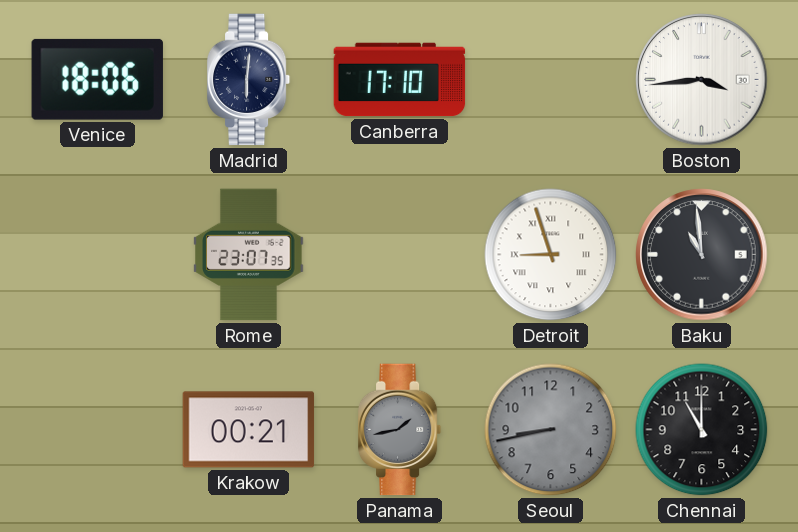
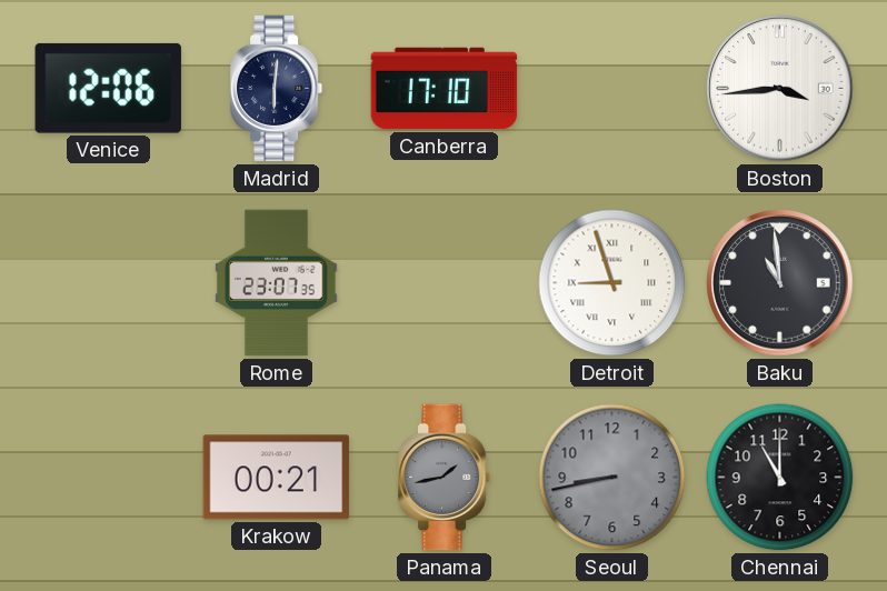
Venice: 18:06 -> 12:06 (108, 88)
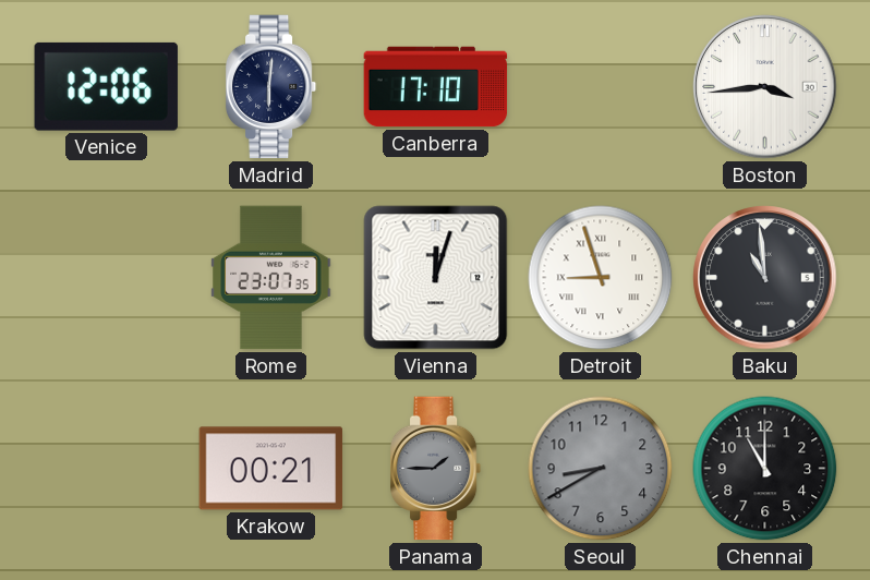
Vienna: none -> 12:03 (436, 278)
Panama: 1:43 -> 1:45 (436, 469)
Seoul: 8:43 -> 8:40 (601, 469)
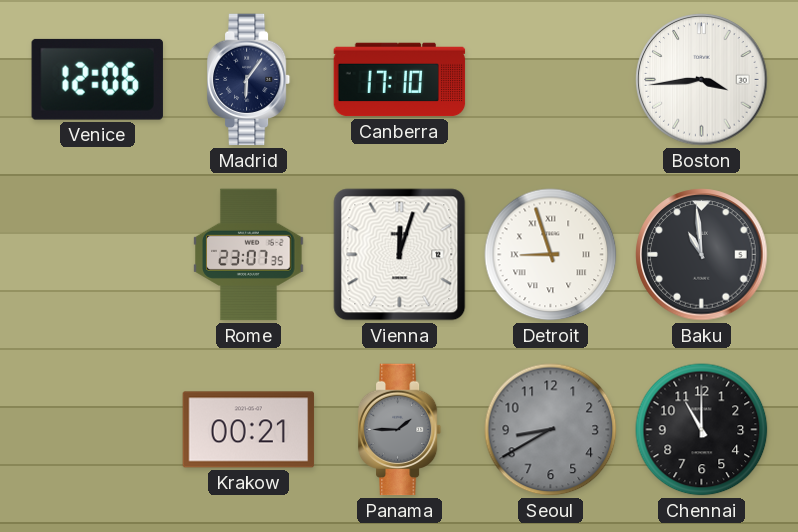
Madrid: 6:01 -> 6:06 (249, 80)
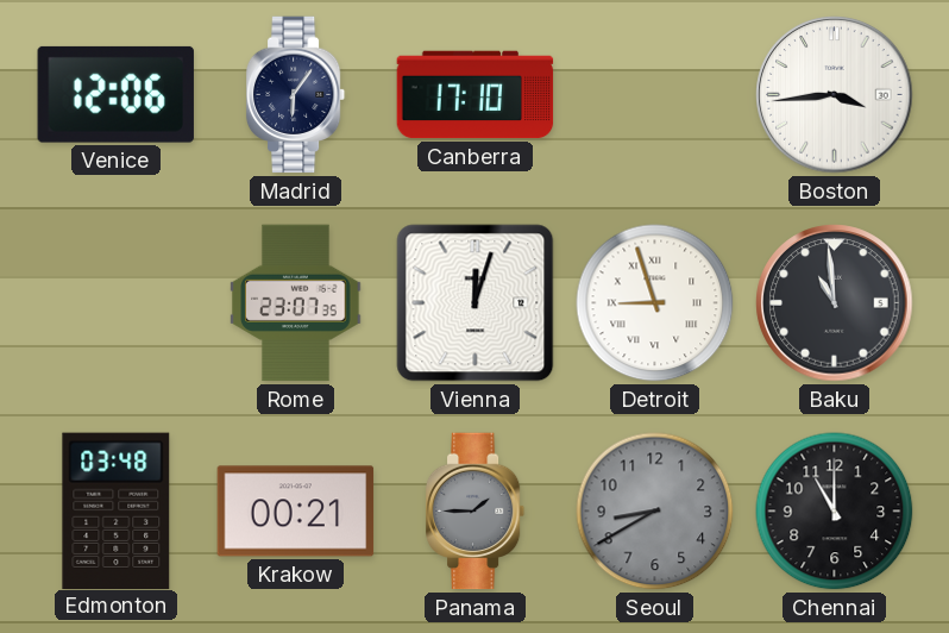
Edmonton: none -> 03:48 (117, 510)
